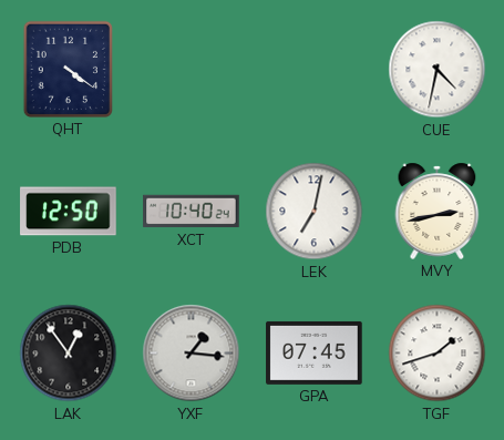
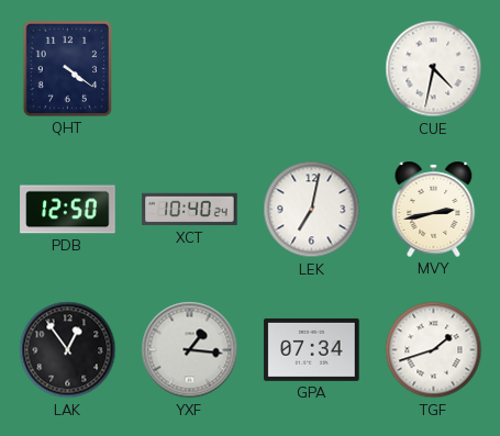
GPA: 07:45 -> 07:34 (312, 349)
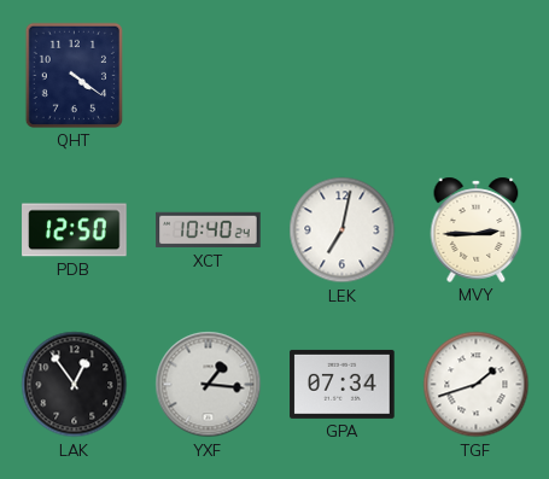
CUE: 4:32 -> none (434, 69)
MVY: 2:43 -> 2:45 (477, 229)
